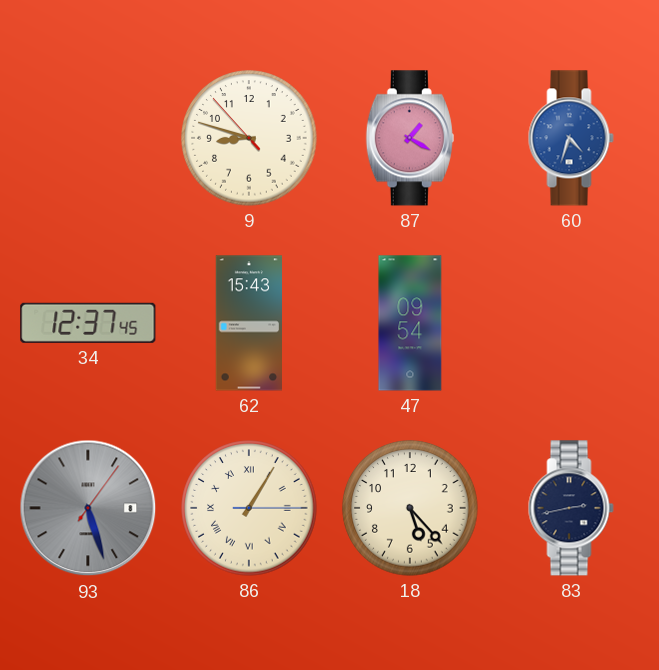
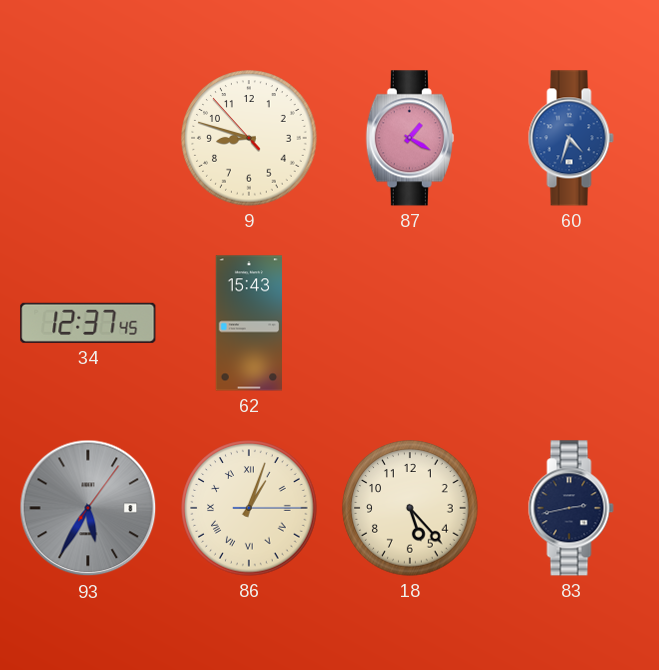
47: 09:54 -> none (410, 323)
93: 5:27 -> 5:35 (88, 508)
86: 1:05 -> 1:03 (249, 508)
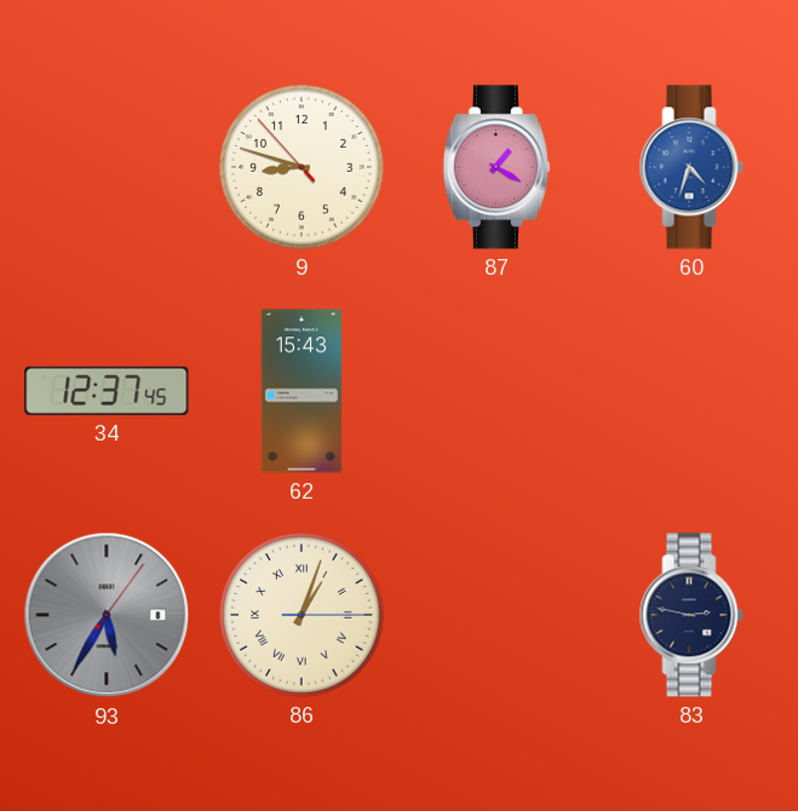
18: 5:23 -> none (410, 508)
83: 2:43 -> 2:47 (691, 615)
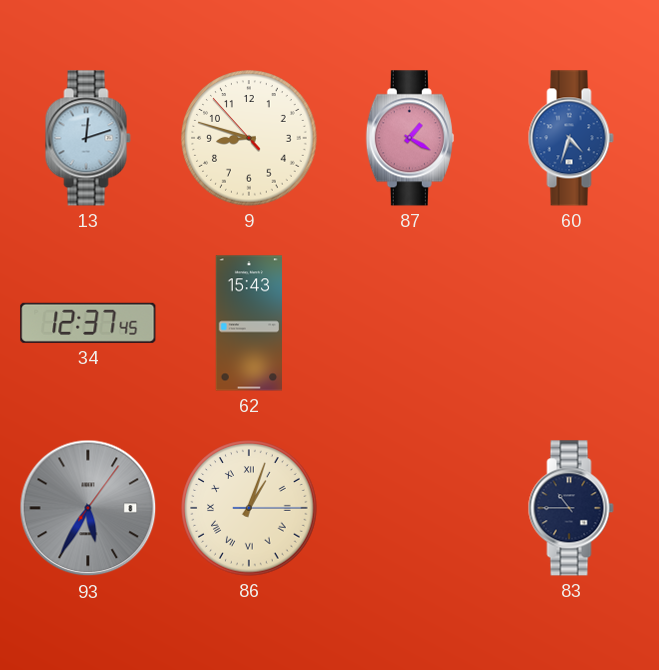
13: none -> 12:12 (88, 138)
83: 2:47 -> 10:45 (571, 508)
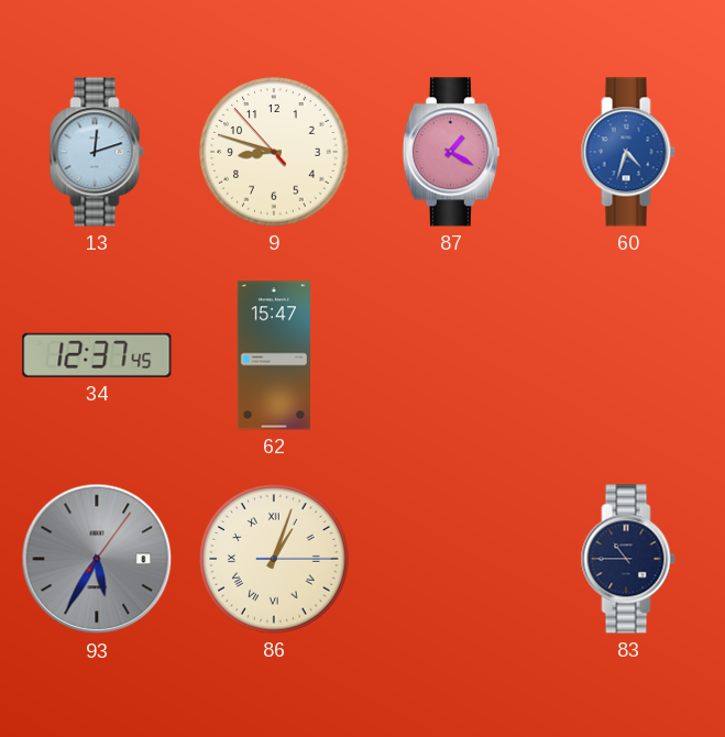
62: 15:43 -> 15:47 (274, 355)
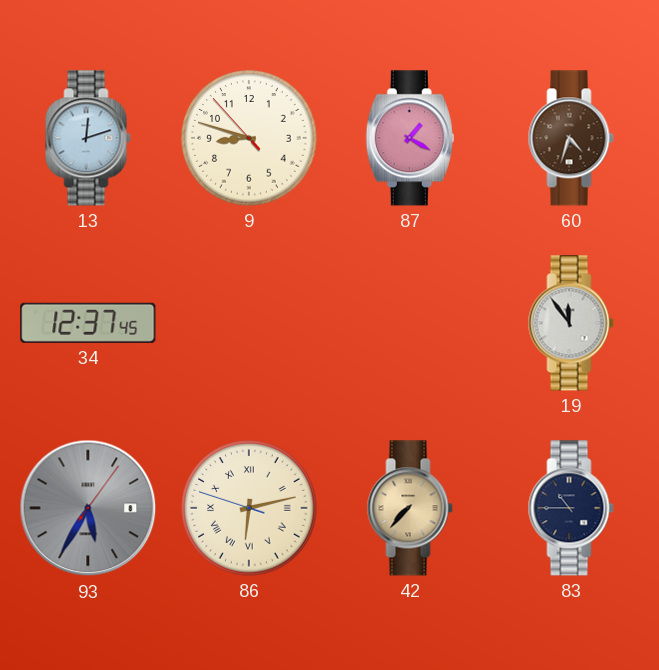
60 dial: blue -> brown (571, 138)
62: 15:47 -> none (274, 355)
19: none -> 11:54 (571, 323)
86: 1:03 -> 6:12 (249, 508)
42: none -> 7:37 (410, 508)
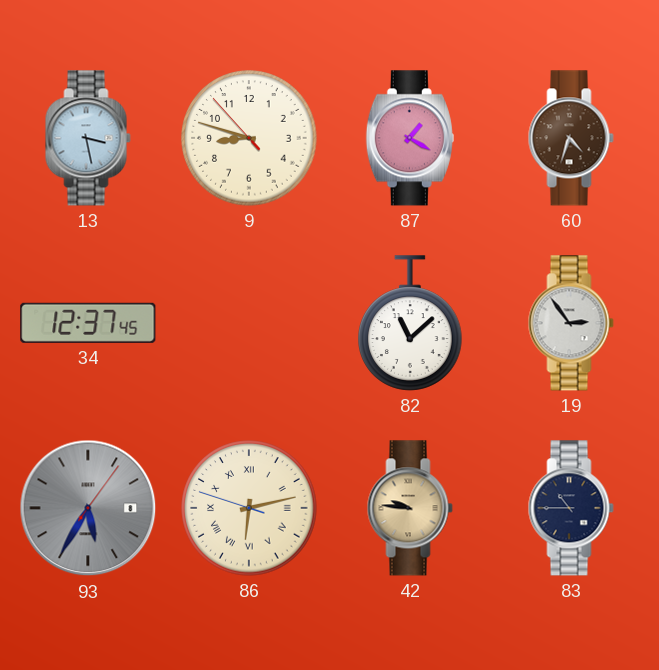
13: 12:12 -> 3:28 (88, 138)
82: none -> 11:08 (410, 323)
19: 11:54 -> 2:54 (571, 323)
42: 7:37 -> 9:46 (410, 508)
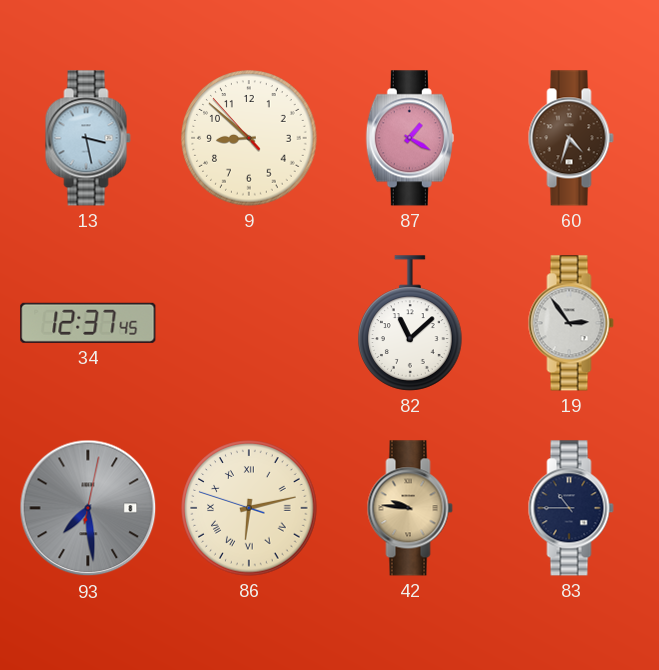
9: 8:47 -> 8:51 (249, 138)
93: 5:35 -> 7:29 (88, 508)
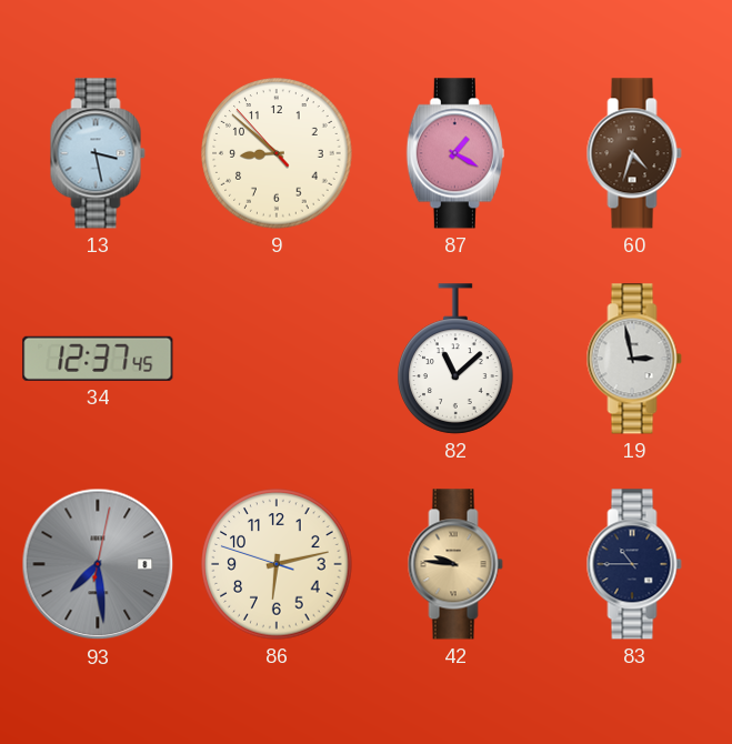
19: 2:54 -> 2:58 (634, 359)
86 numerals: Roman -> Arabic (277, 564)
